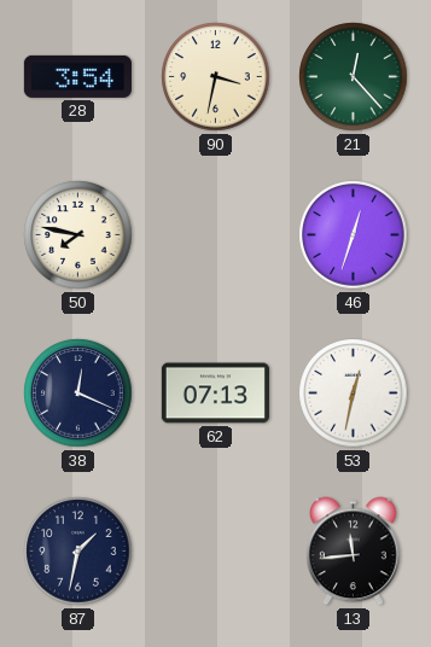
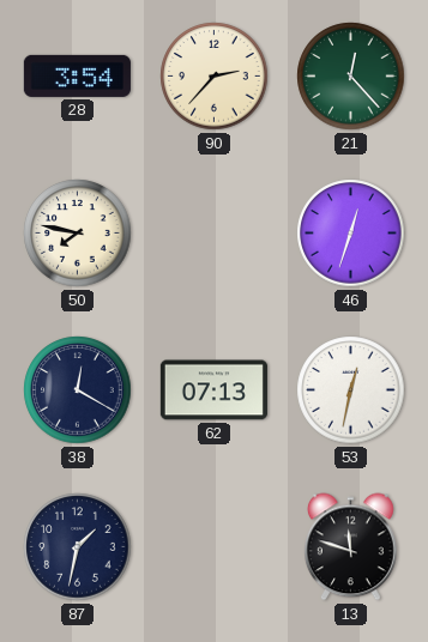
90: 3:32 -> 2:37 (215, 77)
38: 12:19 -> 12:20 (78, 390)
13: 11:44 -> 11:48 (351, 547)
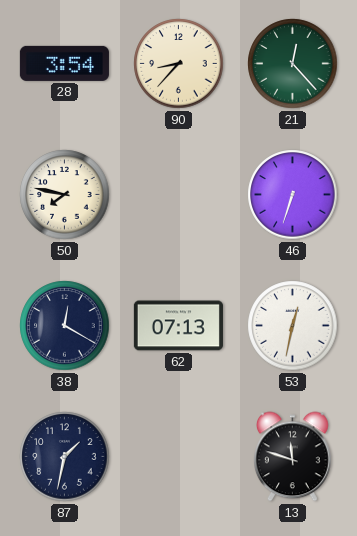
90: 2:37 -> 8:37 (179, 64)
46: 12:33 -> 6:33 (293, 195)
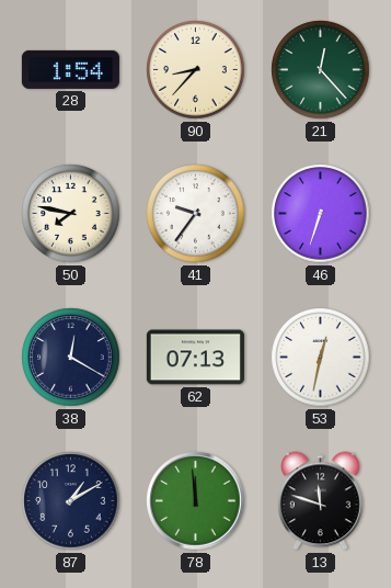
28: 3:54 -> 1:54 (70, 69)
41: none -> 9:36 (196, 214)
87: 1:32 -> 1:10 (71, 501)
78: none -> 11:59 (196, 501)
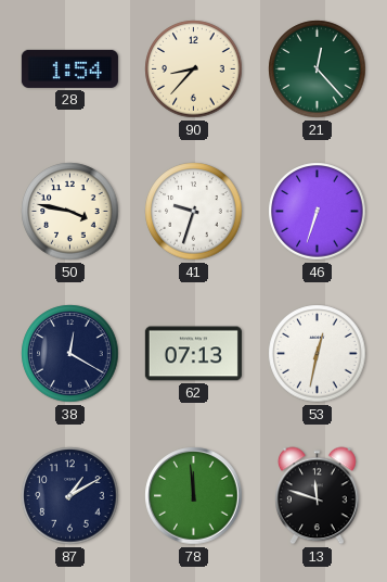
50: 7:47 -> 3:47 (70, 212)
41: 9:36 -> 9:33 (194, 212)
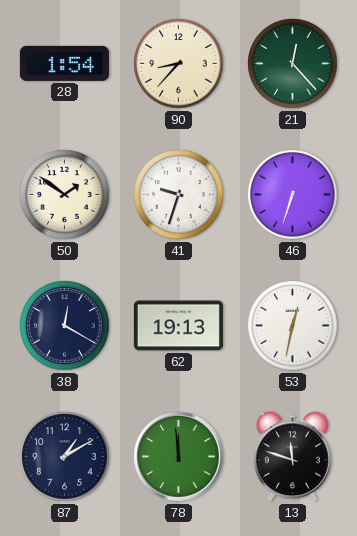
50: 3:47 -> 1:51 (65, 195)
62: 07:13 -> 19:13 (178, 326)
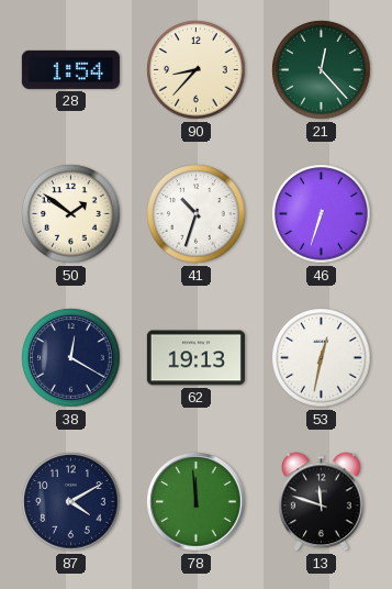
41: 9:33 -> 10:33 (197, 214)
87: 1:10 -> 4:10 (71, 502)
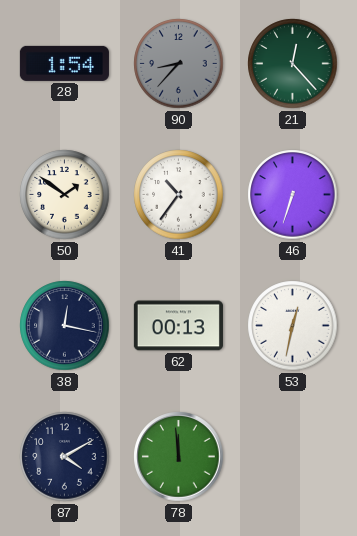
90 dial: cream -> grey (179, 64)
41: 10:33 -> 10:36 (179, 195)
38: 12:20 -> 12:17 (65, 326)
62: 19:13 -> 00:13 (178, 326)
13: 11:48 -> none (322, 502)
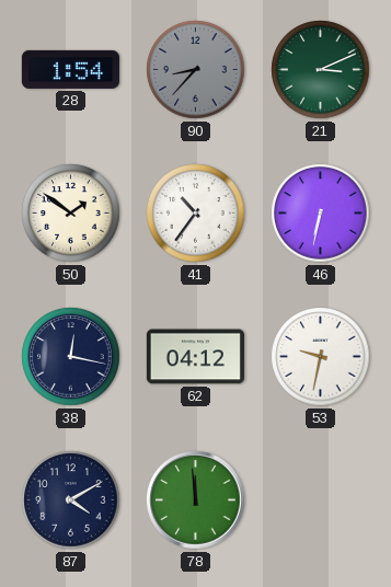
21: 12:23 -> 3:11 (321, 70)
46: 6:33 -> 6:32 (321, 214)
62: 00:13 -> 04:12 (195, 357)
53: 12:32 -> 9:32 (321, 357)
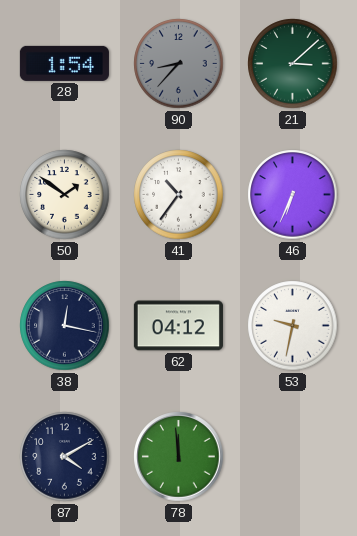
21: 3:11 -> 3:08 (293, 64)
46: 6:32 -> 6:34 (293, 195)
